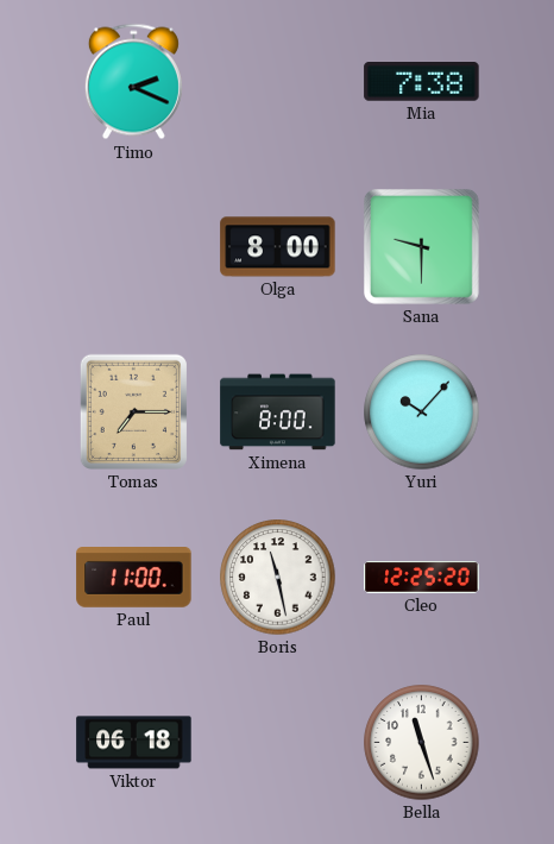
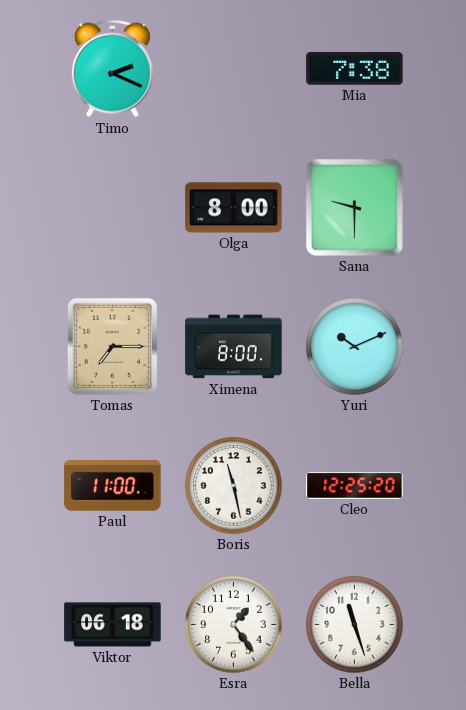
Yuri: 10:07 -> 10:11 (355, 347)
Esra: none -> 1:24 (234, 625)
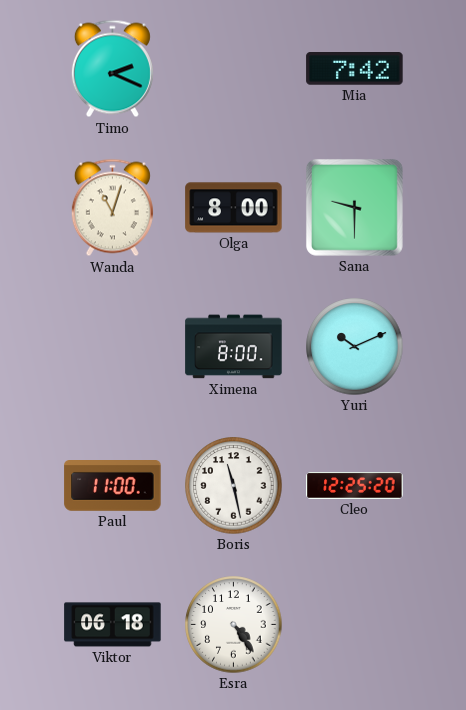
Mia: 7:38 -> 7:42 (355, 69)
Wanda: none -> 11:03 (112, 208)
Tomas: 7:15 -> none (112, 346)
Esra: 1:24 -> 4:24 (234, 625)
Bella: 11:27 -> none (355, 625)
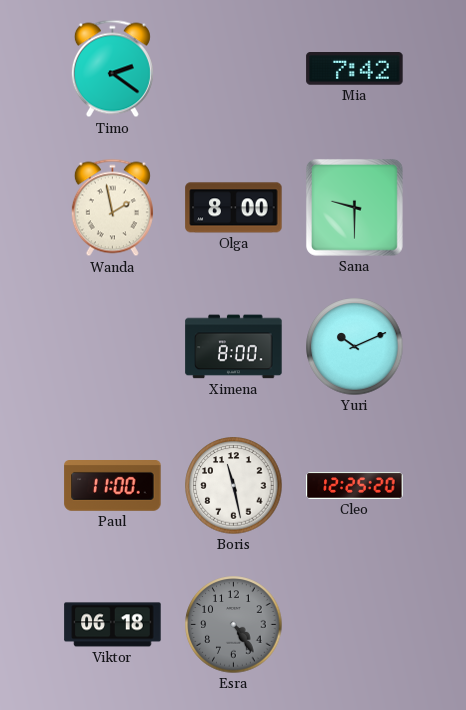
Timo: 2:19 -> 2:21 (112, 69)
Wanda: 11:03 -> 1:58 (112, 208)
Esra dial: white -> grey (234, 625)
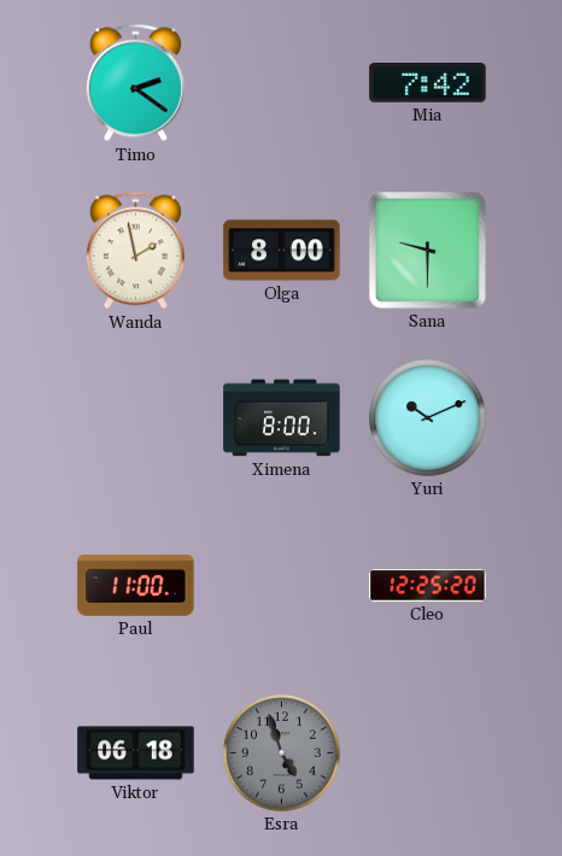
Boris: 11:28 -> none (234, 486)
Esra: 4:24 -> 4:57 (282, 754)
